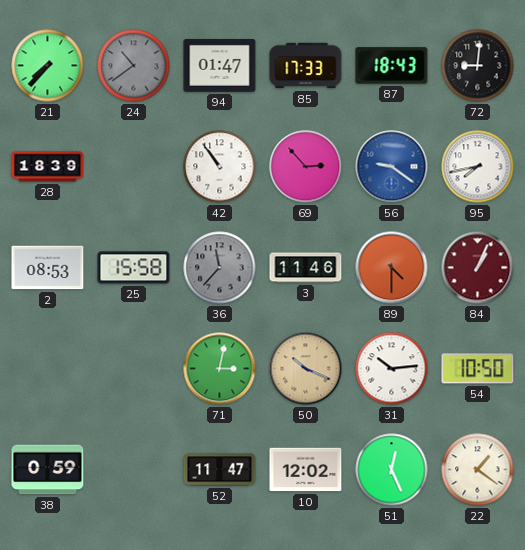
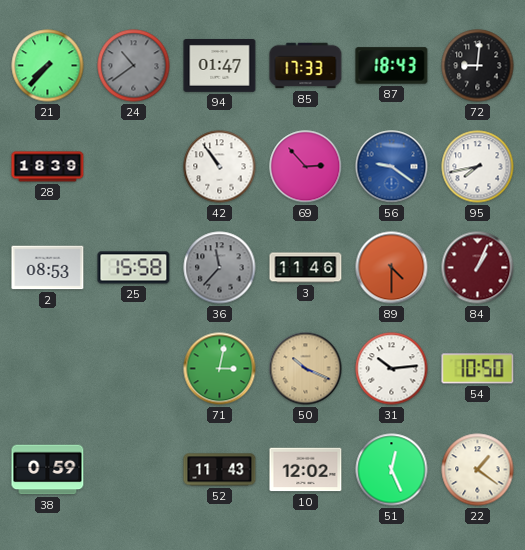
52: 11:47 -> 11:43 (220, 470)
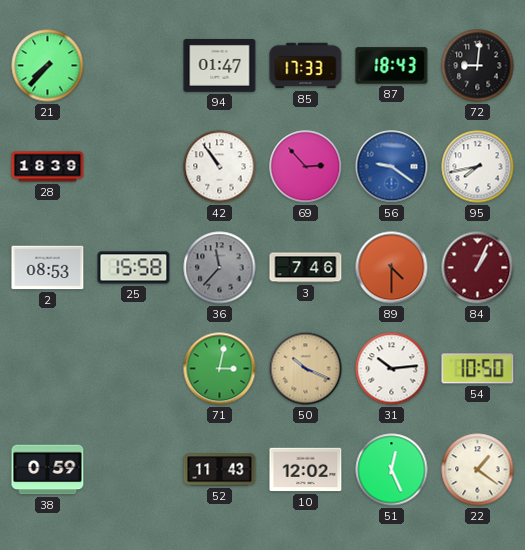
24: 10:39 -> none (134, 66)
3: 11:46 -> 7:46 (306, 268)
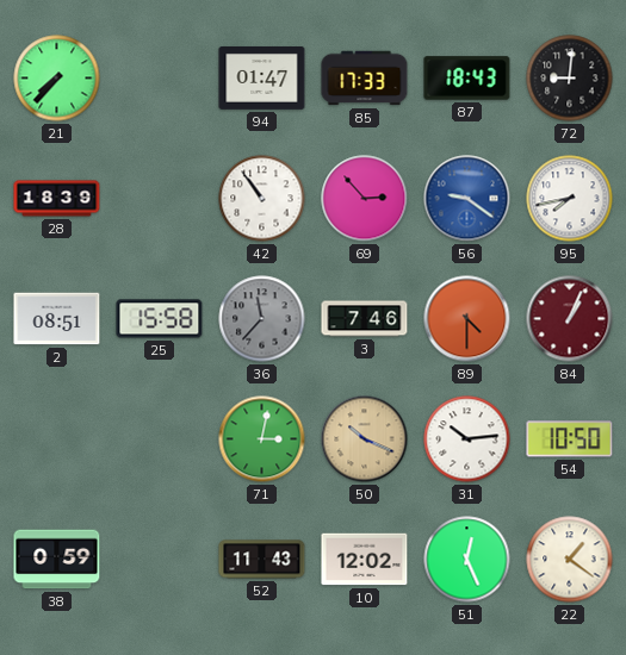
2: 08:53 -> 08:51 (57, 319)
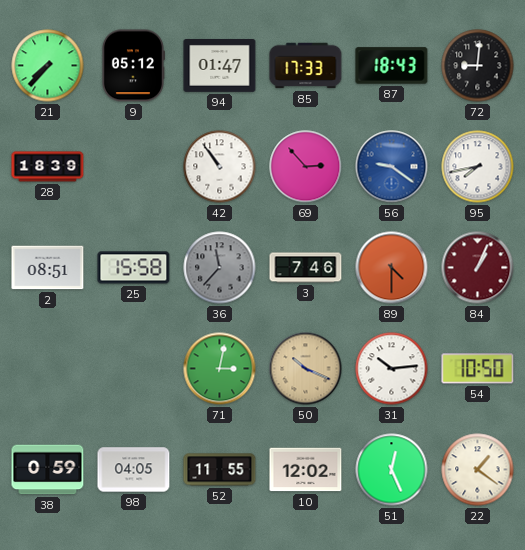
9: none -> 05:12 (133, 66)
98: none -> 04:05 (134, 470)
52: 11:43 -> 11:55 (220, 470)
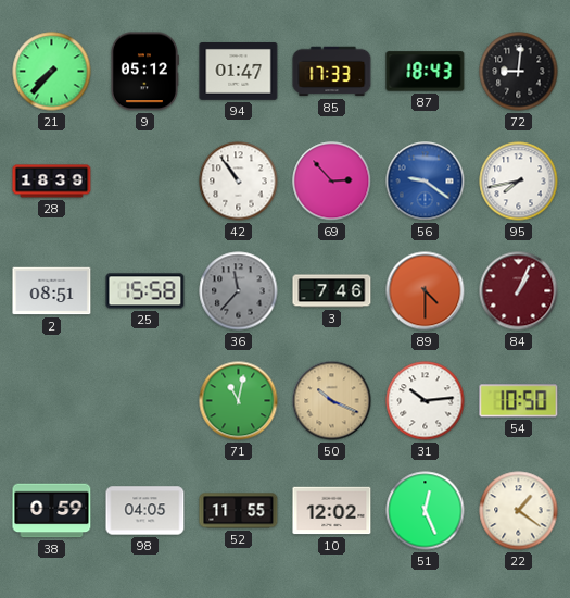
71: 3:02 -> 11:02 (239, 401)
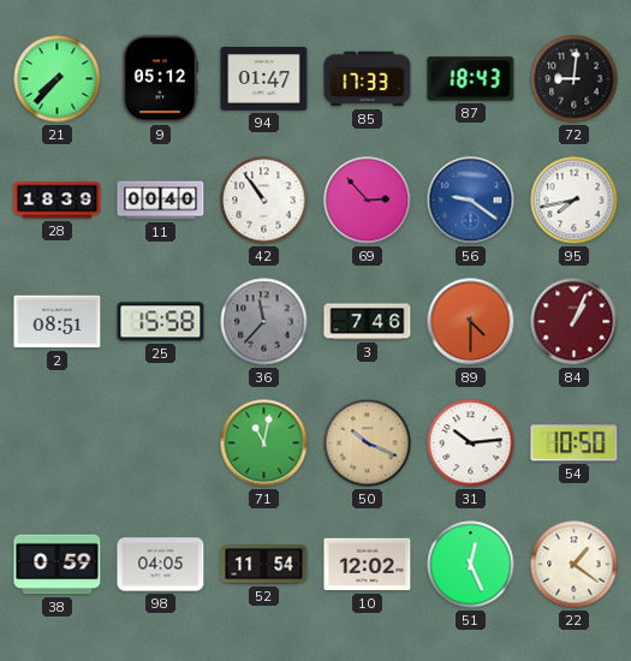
11: none -> 00:40 (161, 201)
52: 11:55 -> 11:54 (264, 565)
